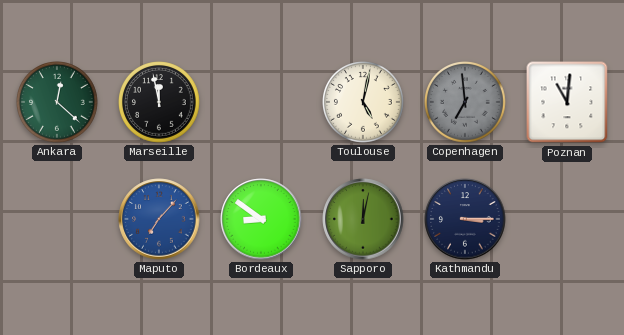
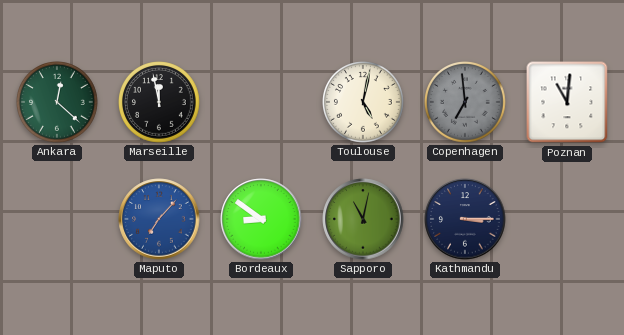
Sapporo: 12:02 -> 11:02 (363, 219)
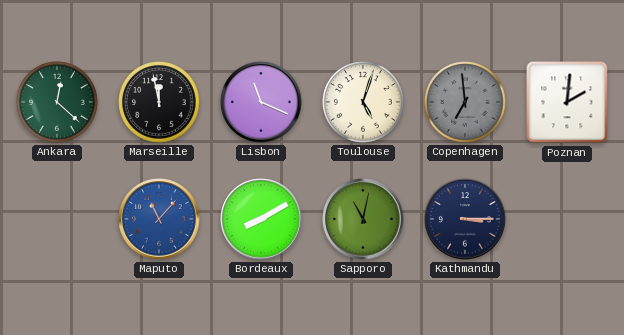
Lisbon: none -> 11:19 (261, 102)
Toulouse: 5:02 -> 5:03 (364, 103)
Poznan: 11:01 -> 2:01 (567, 102)
Maputo: 7:07 -> 11:07 (159, 219)
Bordeaux: 8:51 -> 8:10 (261, 219)
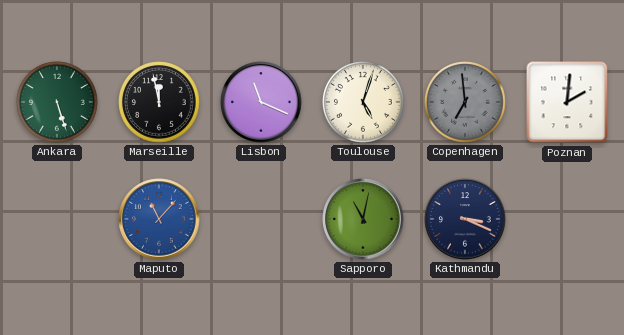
Ankara: 12:22 -> 5:27 (58, 103)
Bordeaux: 8:10 -> none (261, 219)
Kathmandu: 3:15 -> 3:19 (465, 219)
